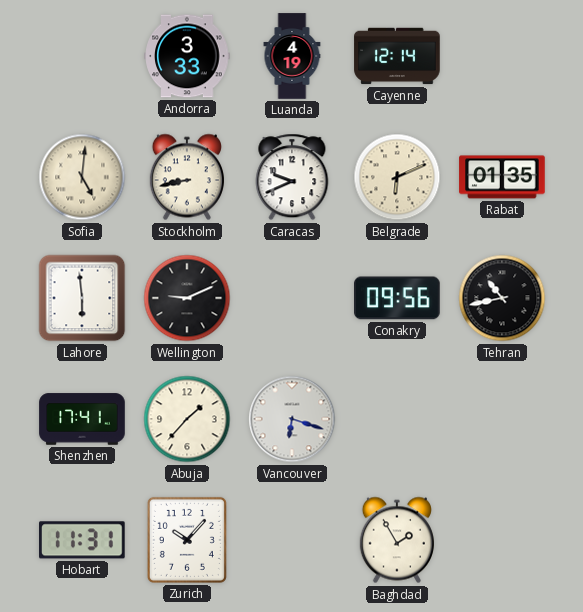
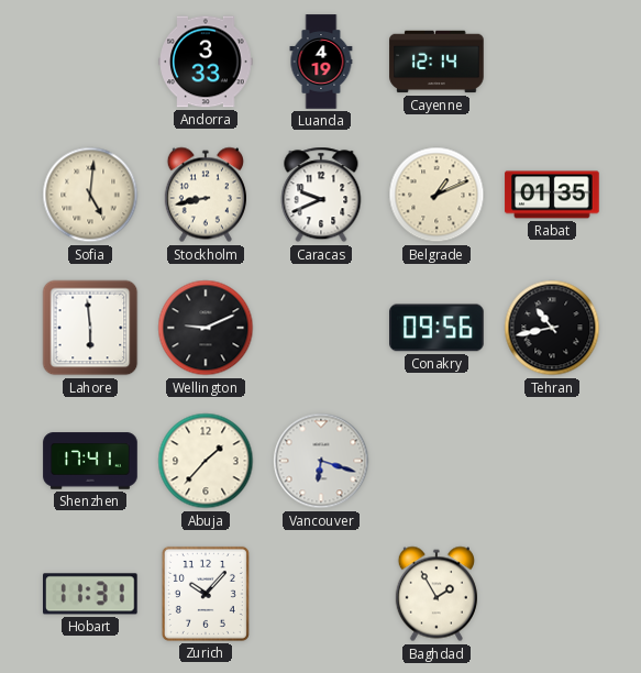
Belgrade: 6:11 -> 1:11 (436, 195)
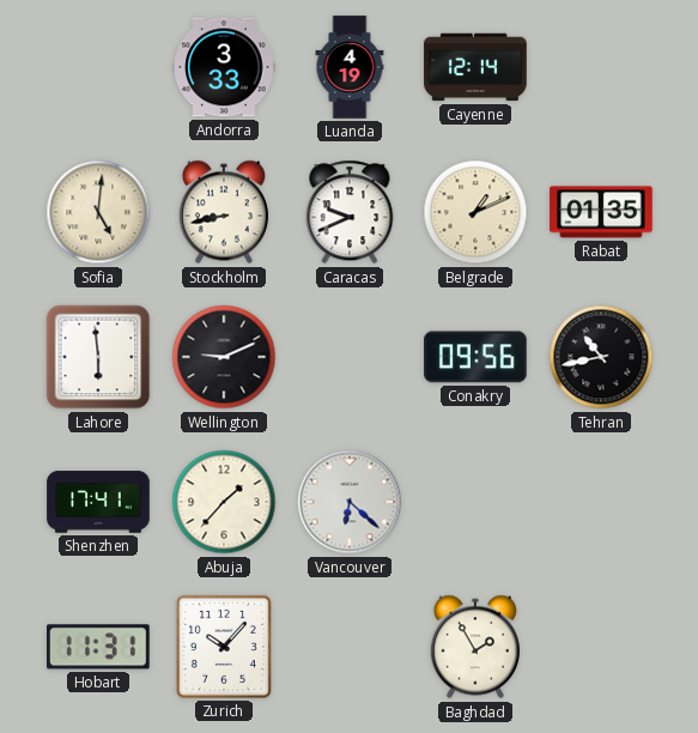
Vancouver: 6:18 -> 6:22 (350, 502)
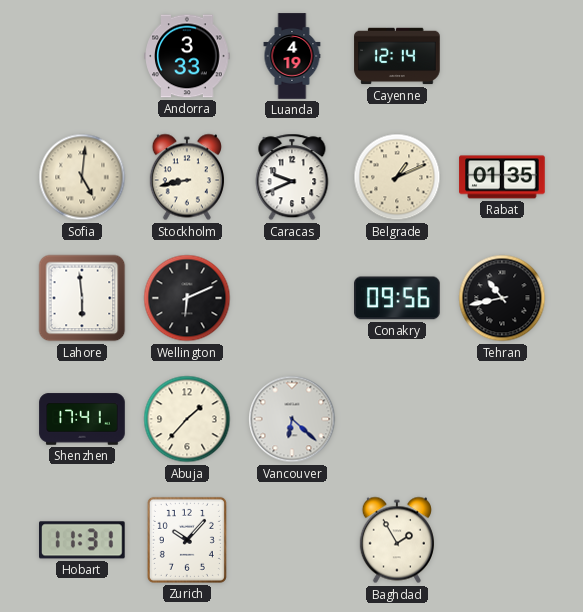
Wellington: 9:11 -> 6:11 (187, 298)
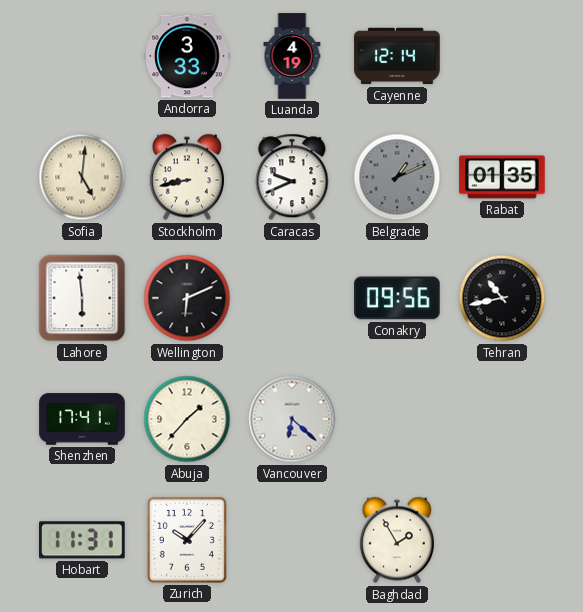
Belgrade dial: cream -> grey (397, 177)
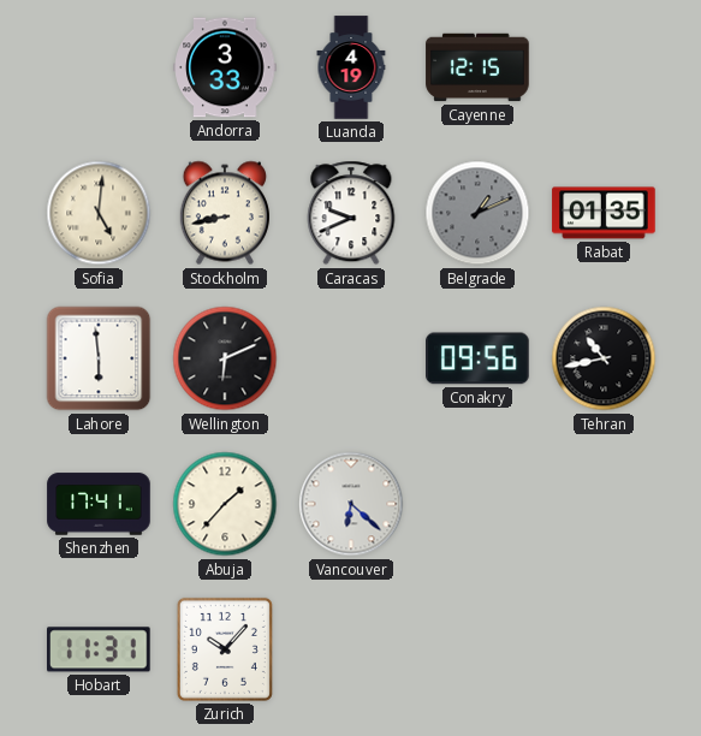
Cayenne: 12:14 -> 12:15 (477, 67)
Baghdad: 1:55 -> none (397, 540)
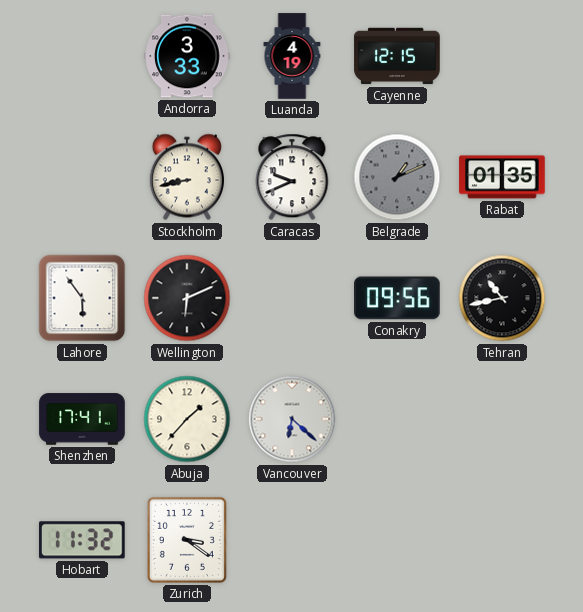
Sofia: 5:01 -> none (99, 213)
Lahore: 5:59 -> 5:54 (82, 298)
Hobart: 11:31 -> 11:32 (83, 540)
Zurich: 10:07 -> 3:21 (187, 540)
